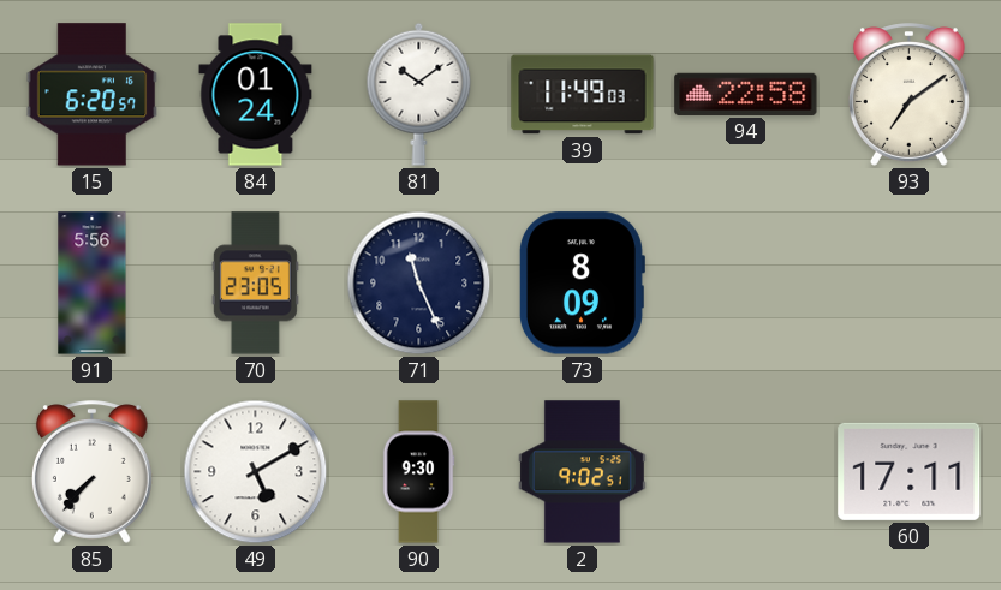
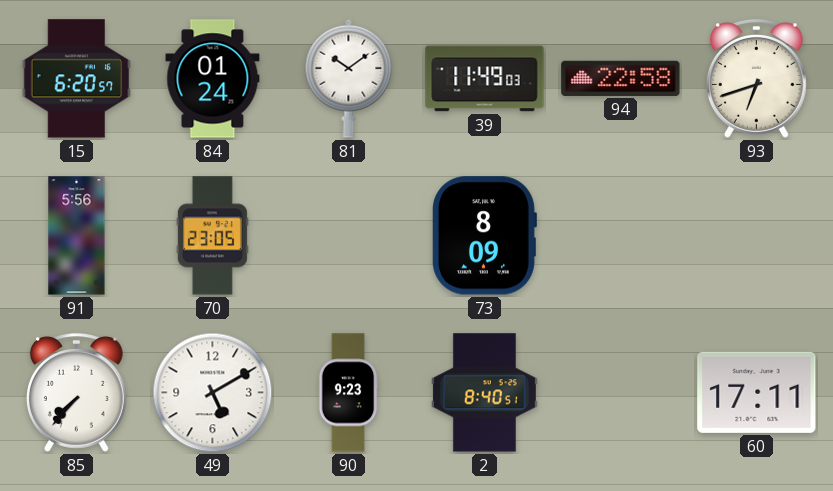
93: 7:09 -> 6:42 (756, 79)
71: 11:26 -> none (419, 284)
90: 9:30 -> 9:23 (348, 393)
2: 9:02 -> 8:40 (484, 393)
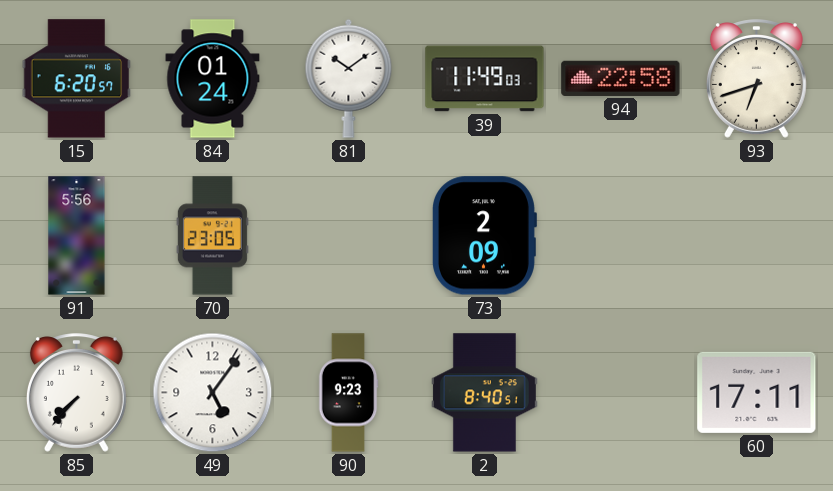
73: 8:09 -> 2:09 (485, 236)
49: 5:10 -> 5:06 (213, 393)
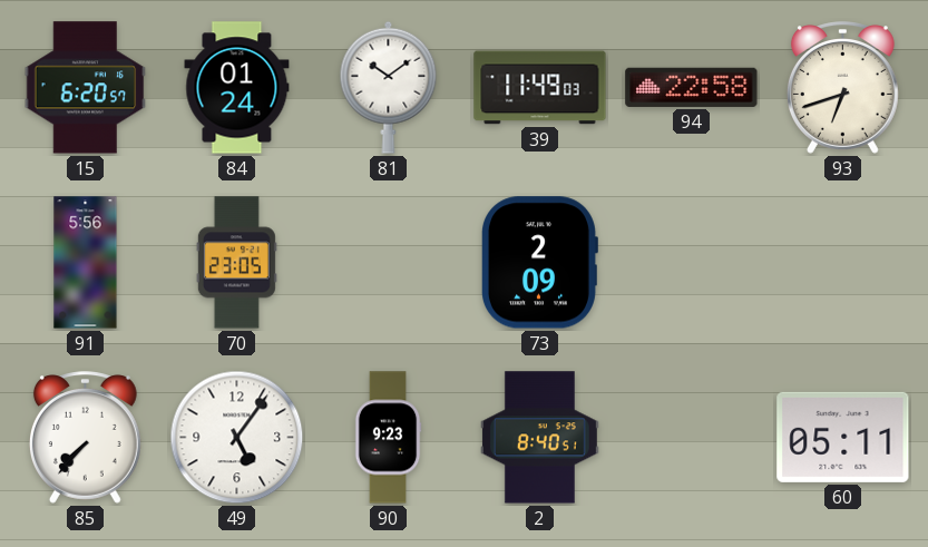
60: 17:11 -> 05:11 (843, 437)
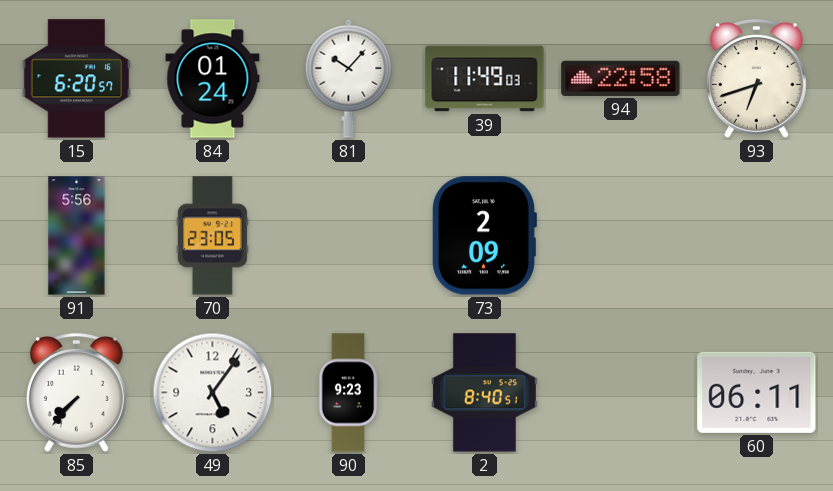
81: 10:09 -> 10:07 (349, 78)
60: 05:11 -> 06:11 (757, 392)
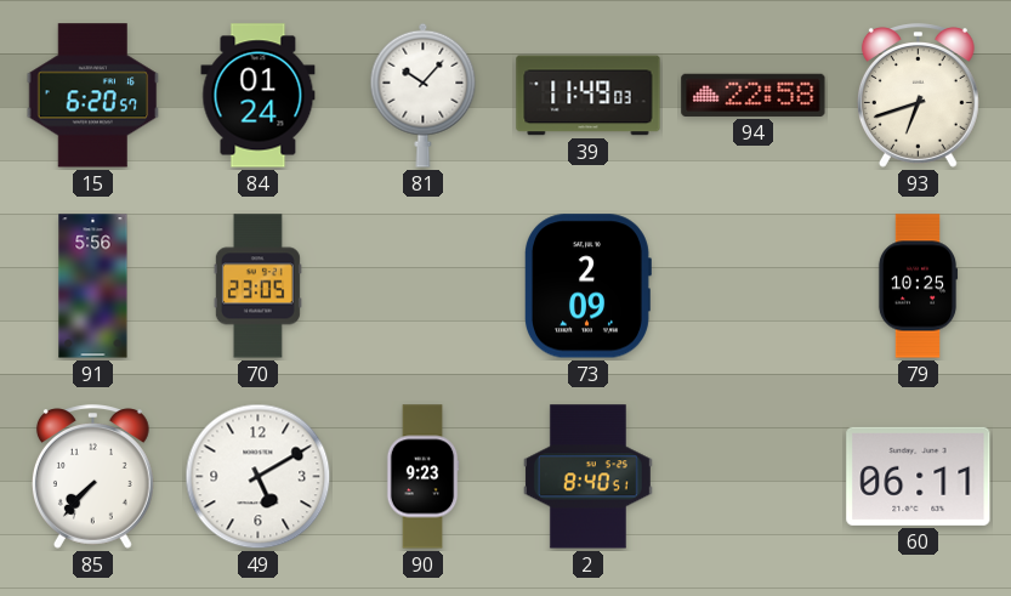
79: none -> 10:25 (918, 286)
49: 5:06 -> 5:10 (259, 477)
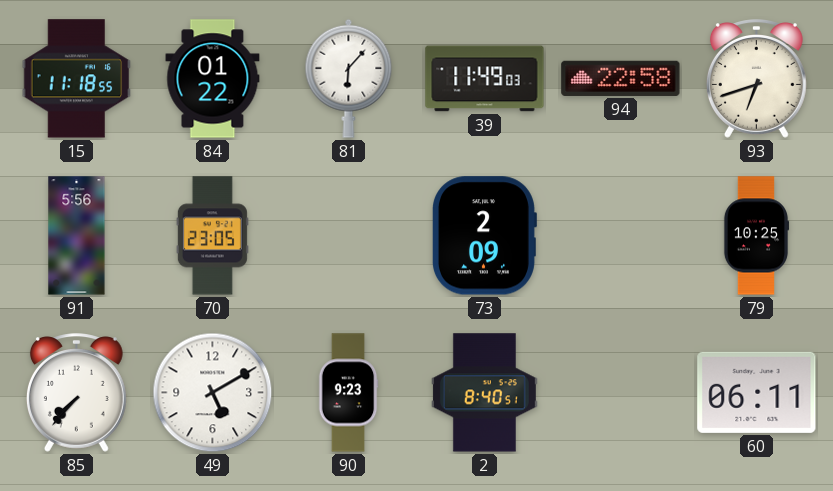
15: 6:20 -> 11:18 (77, 79)
84: 01:24 -> 01:22 (213, 79)
81: 10:07 -> 6:07 (349, 78)
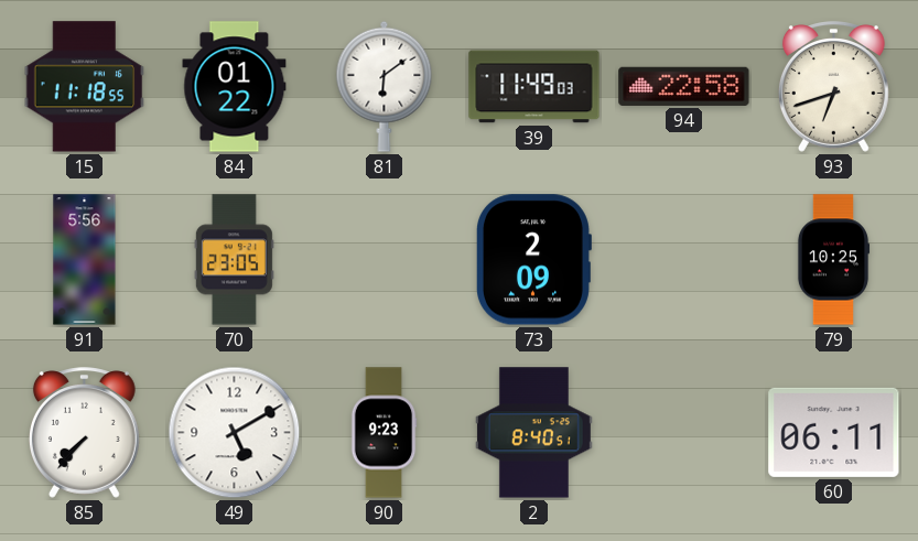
81: 6:07 -> 6:09 (385, 86)
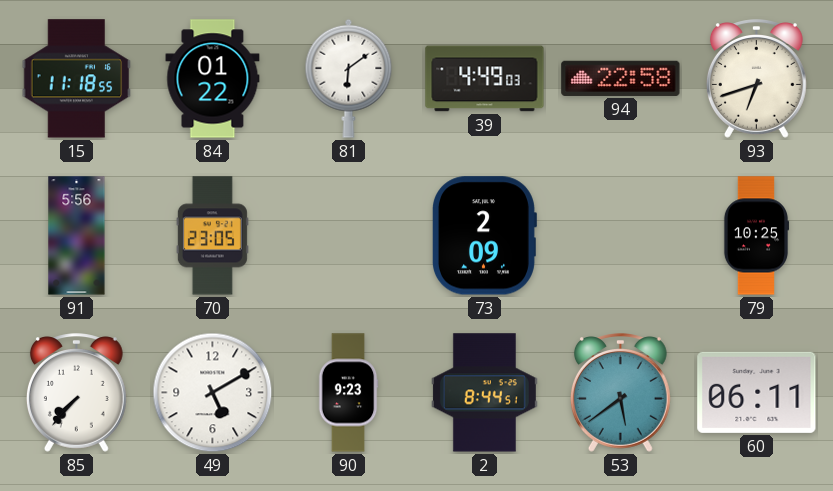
39: 11:49 -> 4:49 (485, 79)
2: 8:40 -> 8:44 (484, 393)
53: none -> 5:39 (620, 393)
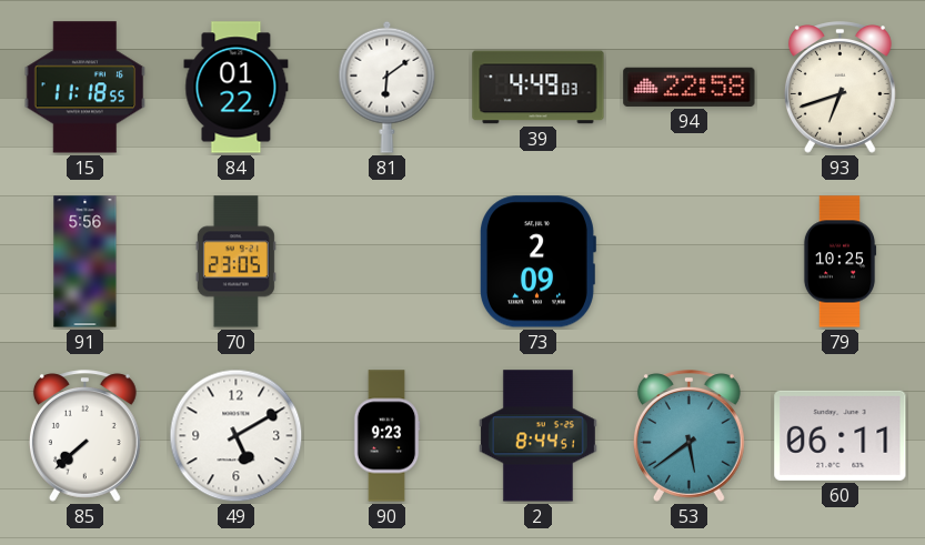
85: 7:37 -> 7:38 (84, 436)
